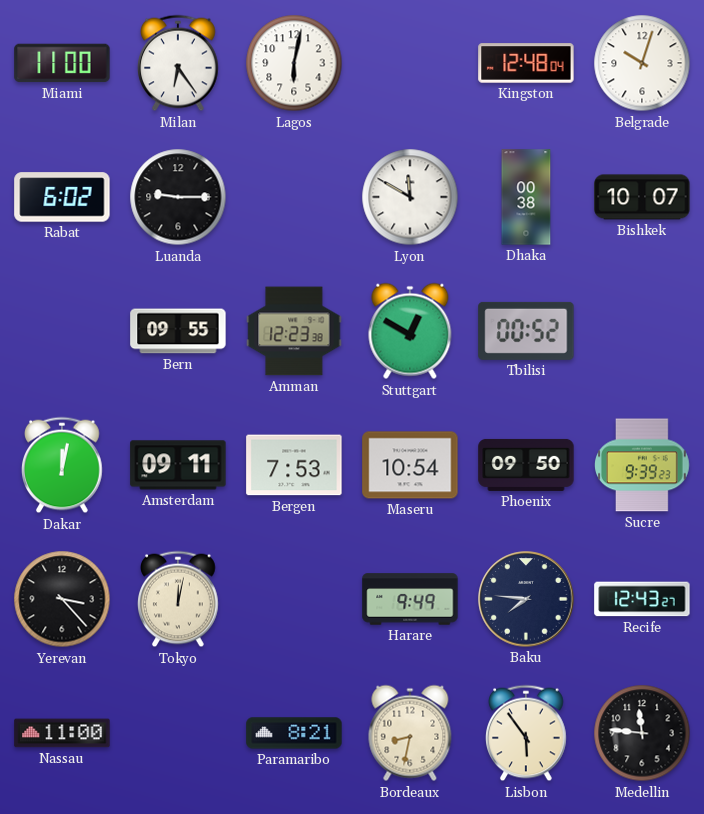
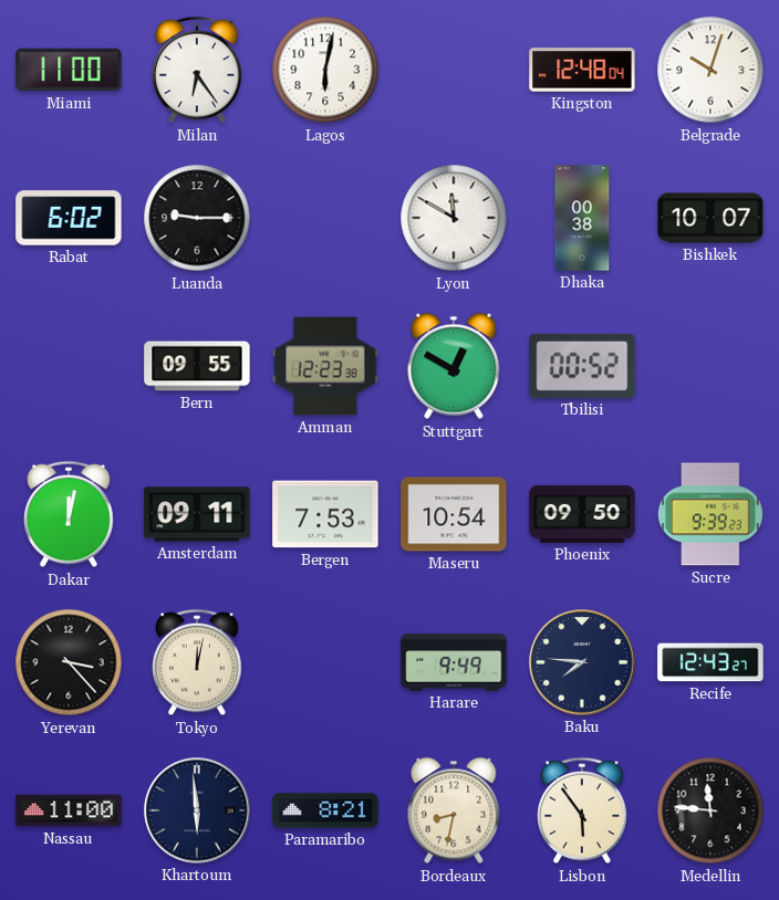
Khartoum: none -> 5:59 (197, 810)
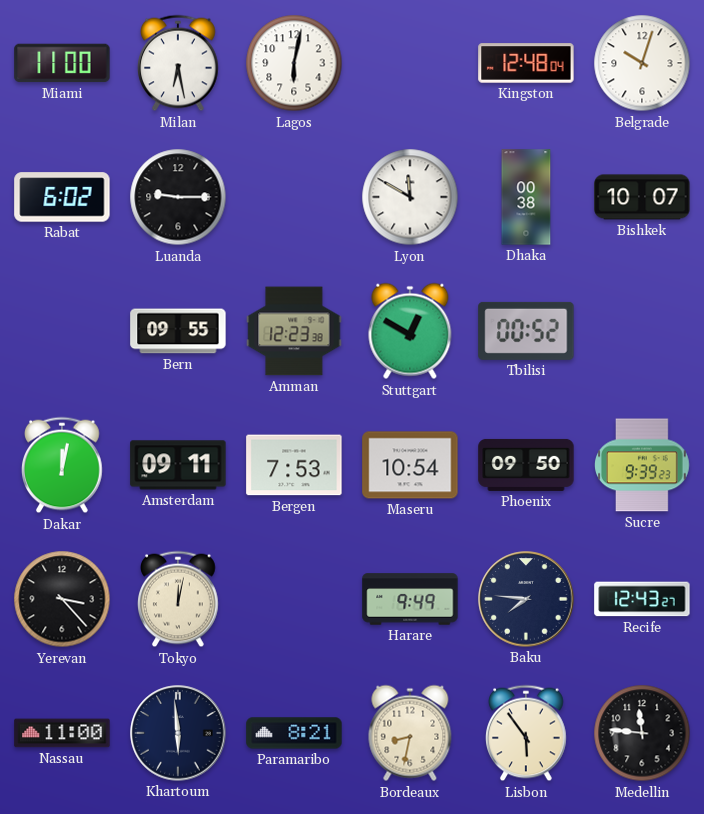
Milan: 6:24 -> 6:28 (179, 63)
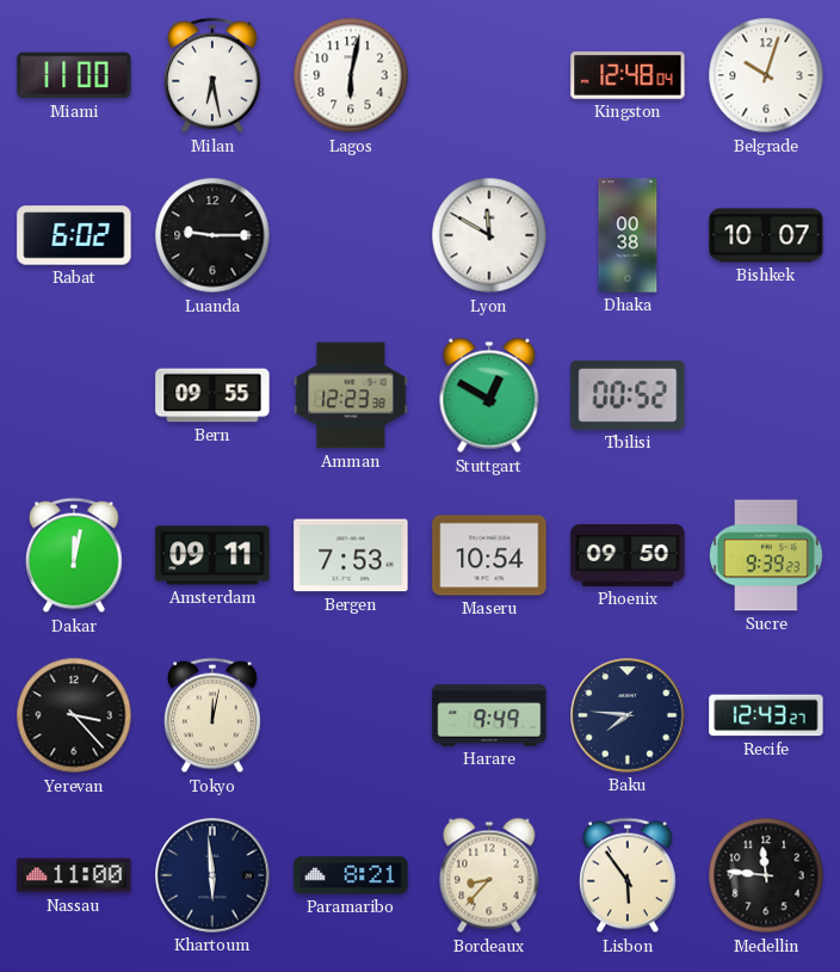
Bordeaux: 8:32 -> 8:37 (489, 875)
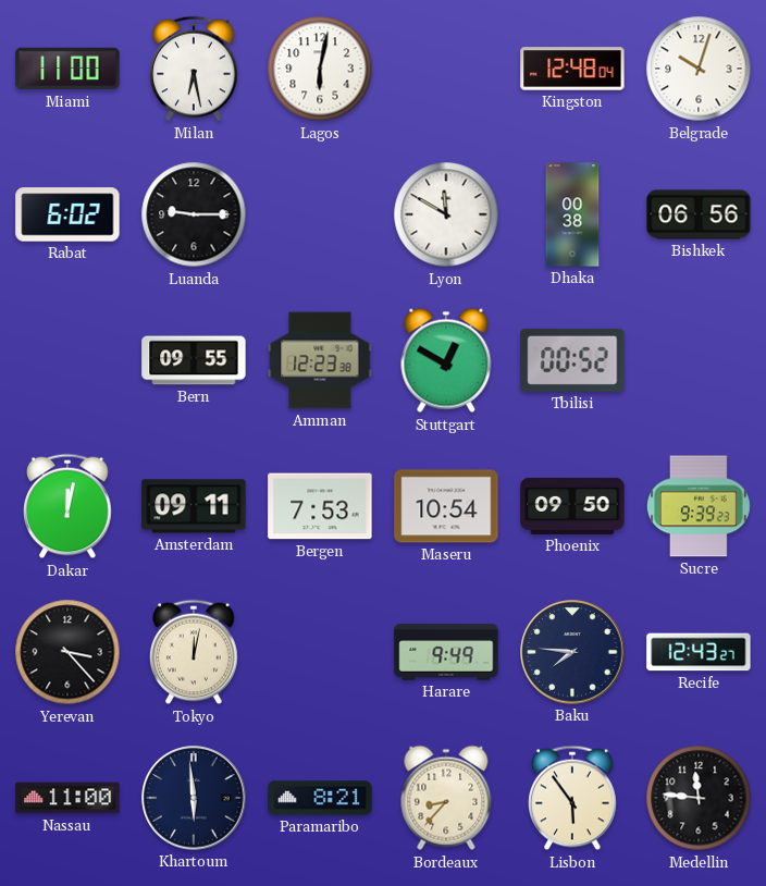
Bishkek: 10:07 -> 06:56 (699, 214)
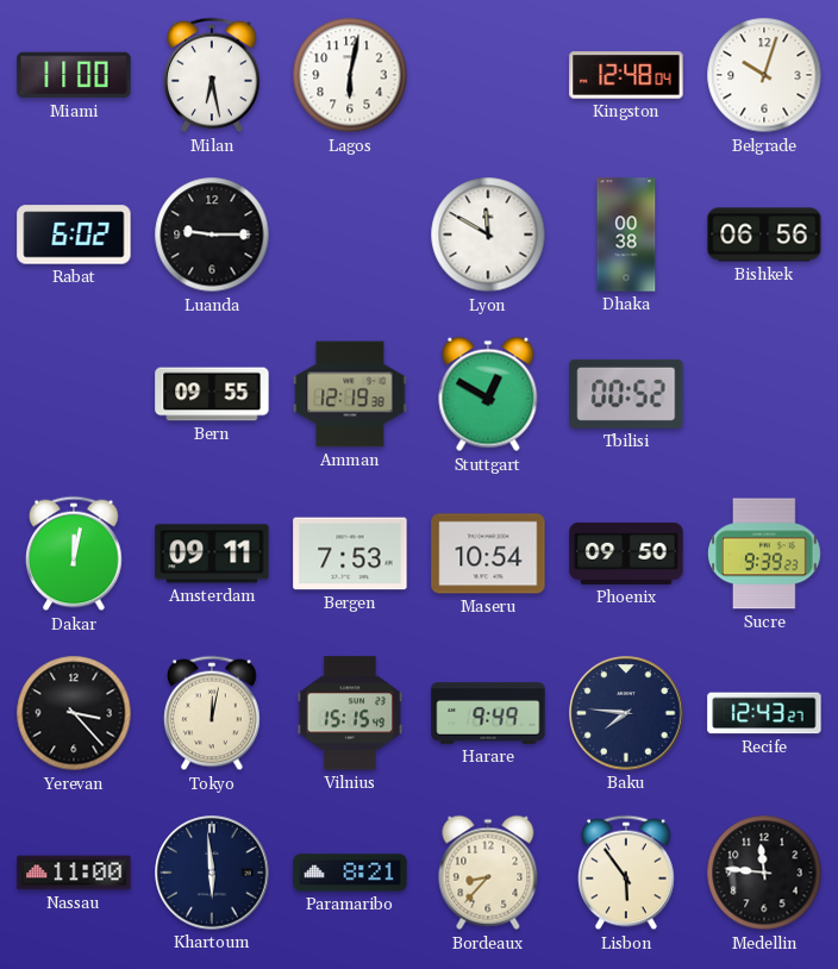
Amman: 12:23 -> 12:19 (350, 394)
Vilnius: none -> 15:15 (350, 713)
